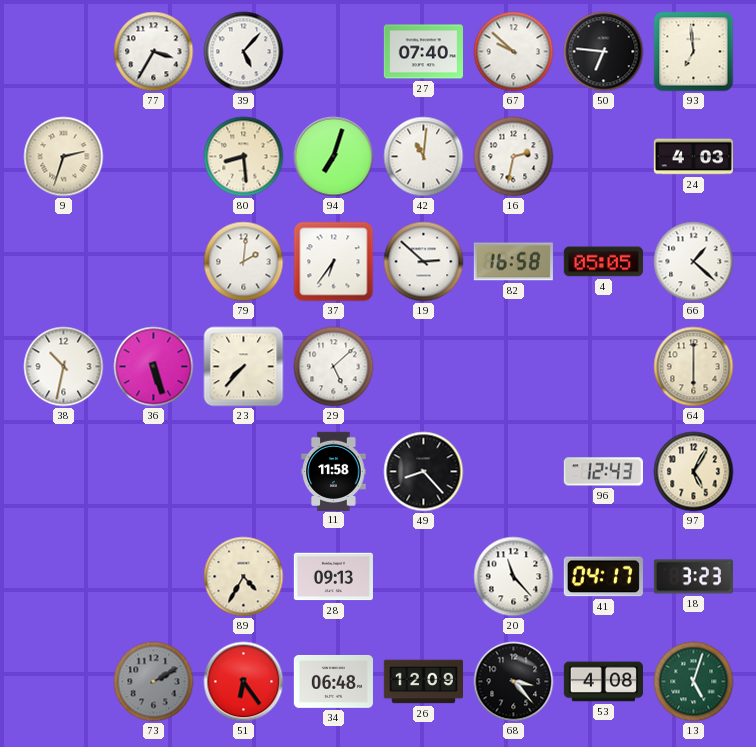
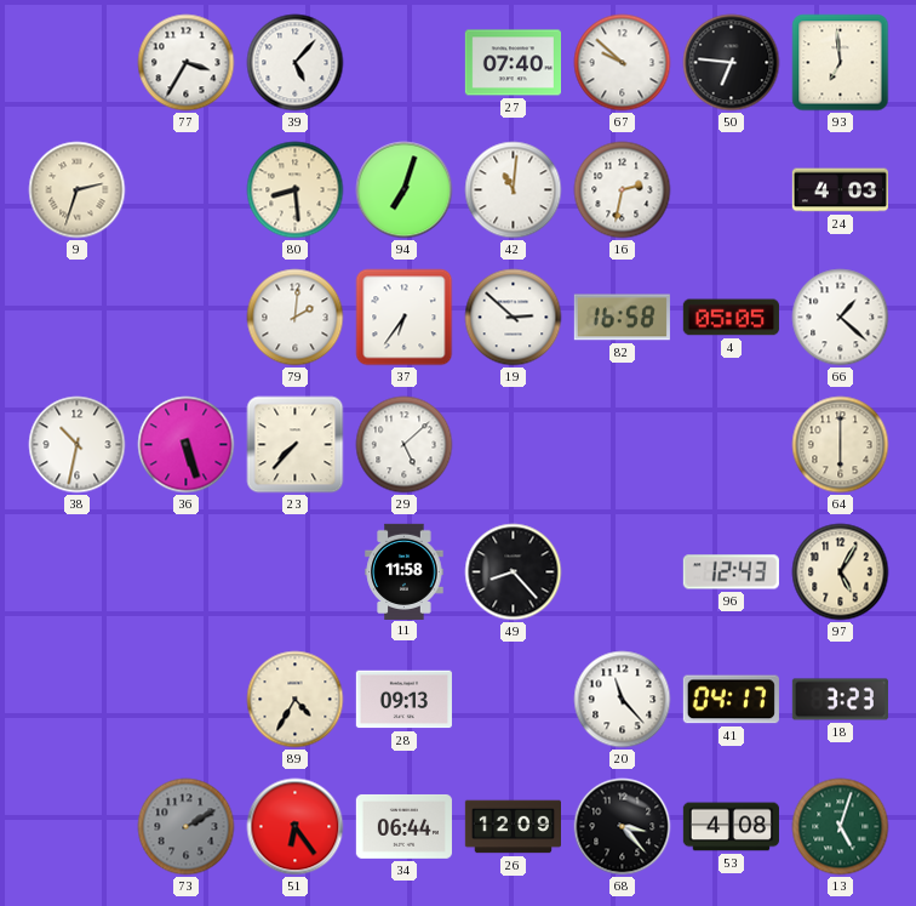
34: 06:48 -> 06:44 (403, 826)
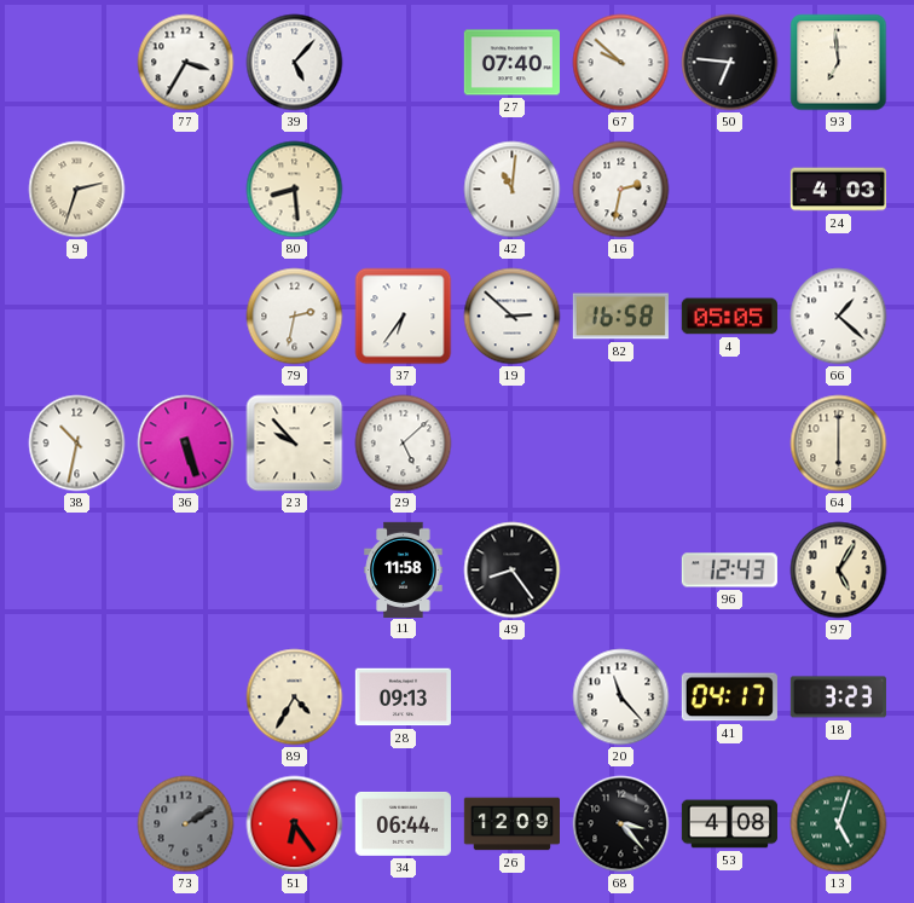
94: 7:03 -> none (405, 190)
79: 2:01 -> 2:32 (295, 317)
23: 7:37 -> 9:53 (295, 444)
49: 8:23 -> 8:24 (513, 571)
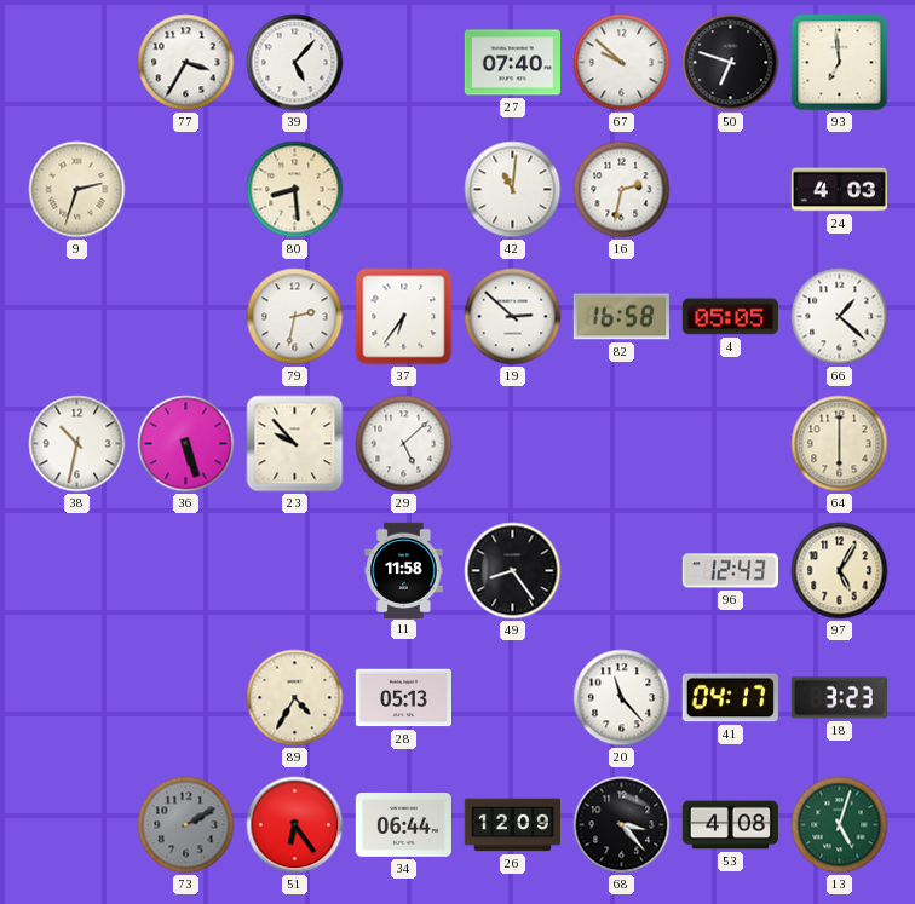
50: 6:46 -> 6:48 (731, 63)
28: 09:13 -> 05:13 (403, 698)
